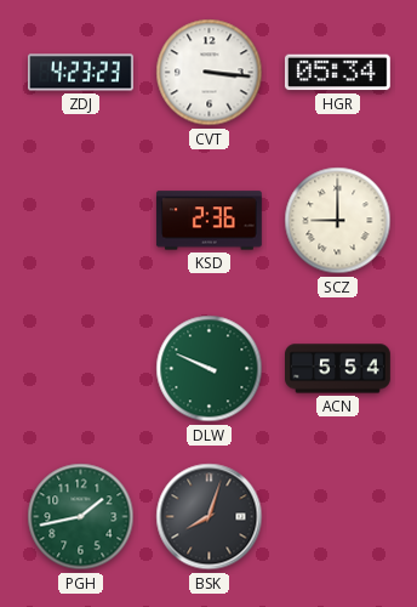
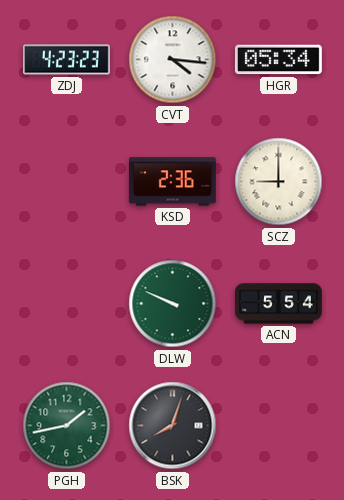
CVT: 3:16 -> 4:16 (173, 60)
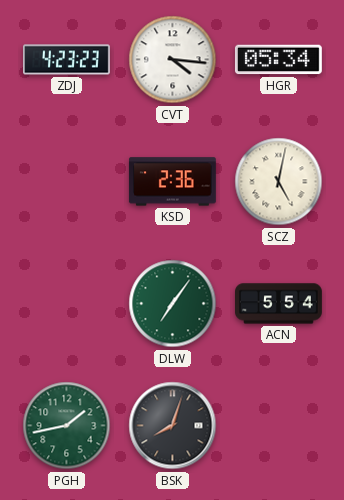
SCZ: 9:00 -> 5:02 (279, 182)
DLW: 9:49 -> 7:06 (173, 304)
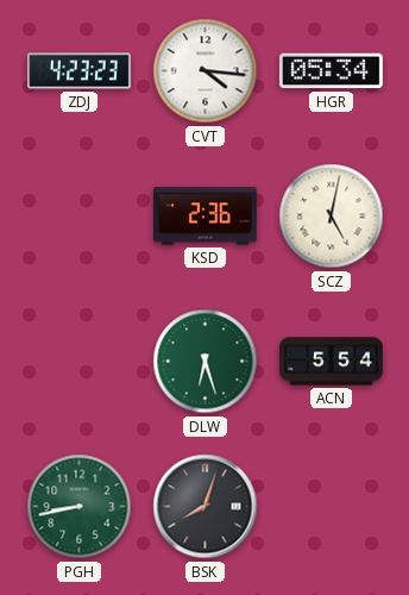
DLW: 7:06 -> 6:27 (206, 362)
PGH: 1:43 -> 8:43 (80, 507)
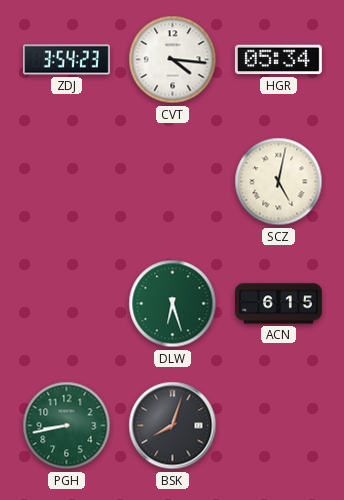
ZDJ: 4:23 -> 3:54 (67, 60)
KSD: 2:36 -> none (204, 217)
ACN: 5:54 -> 6:15 (279, 304)
